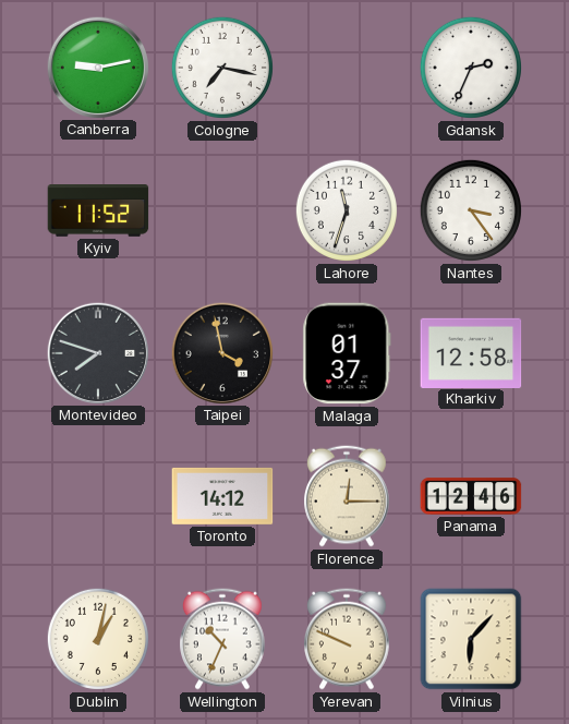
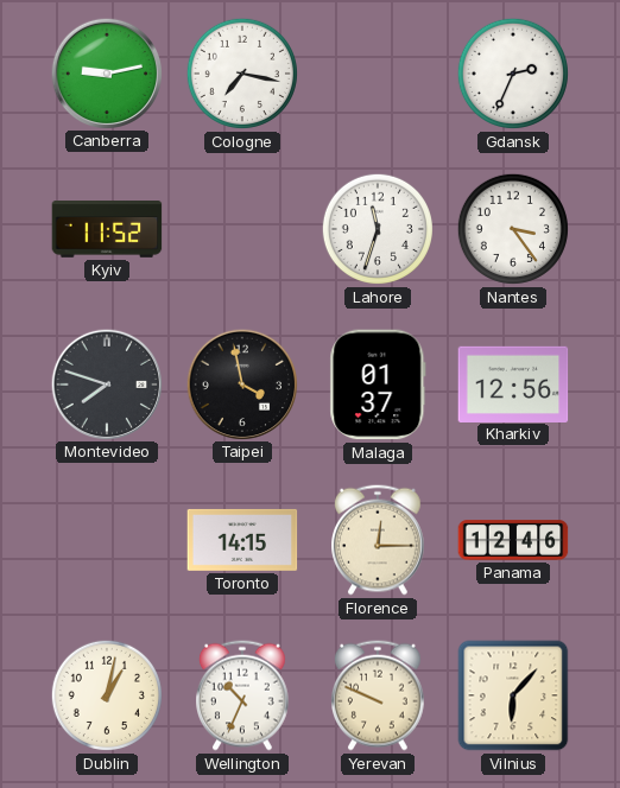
Kharkiv: 12:58 -> 12:56 (513, 383)
Toronto: 14:12 -> 14:15 (242, 540)
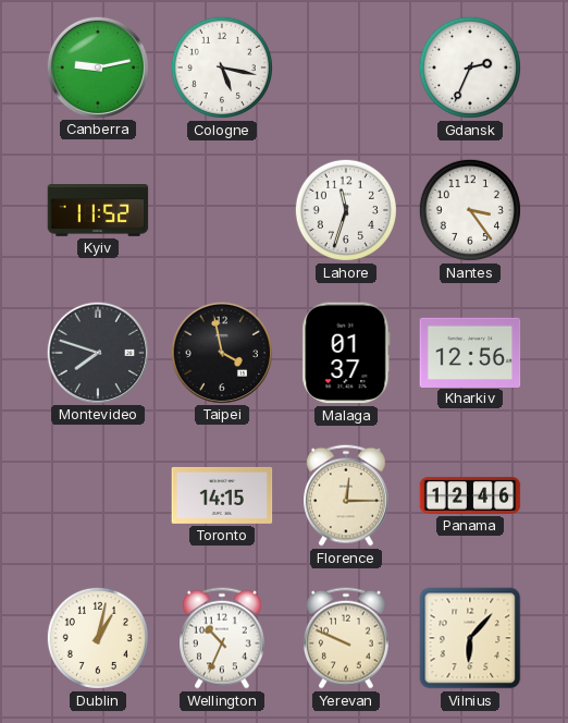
Cologne: 7:17 -> 5:17 (222, 68)
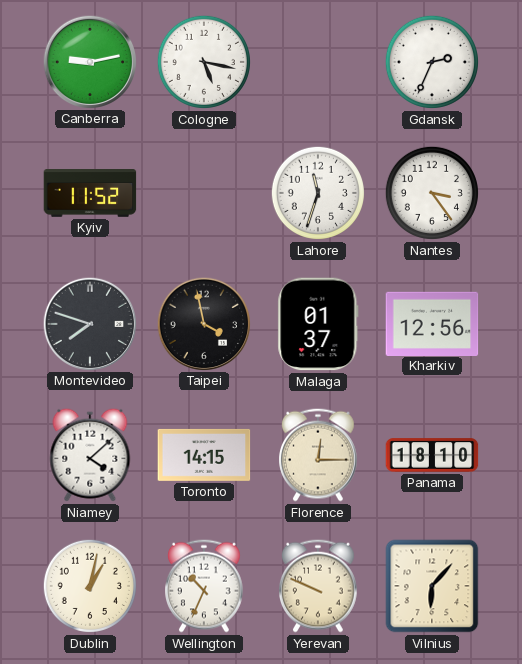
Niamey: none -> 4:08 (90, 455)
Panama: 12:46 -> 18:10 (432, 455)
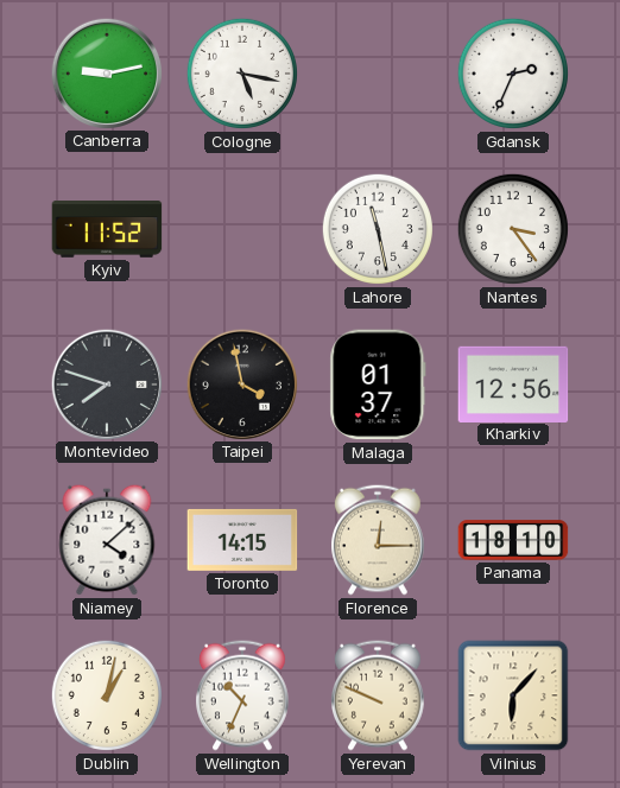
Lahore: 11:33 -> 11:28 (378, 229)
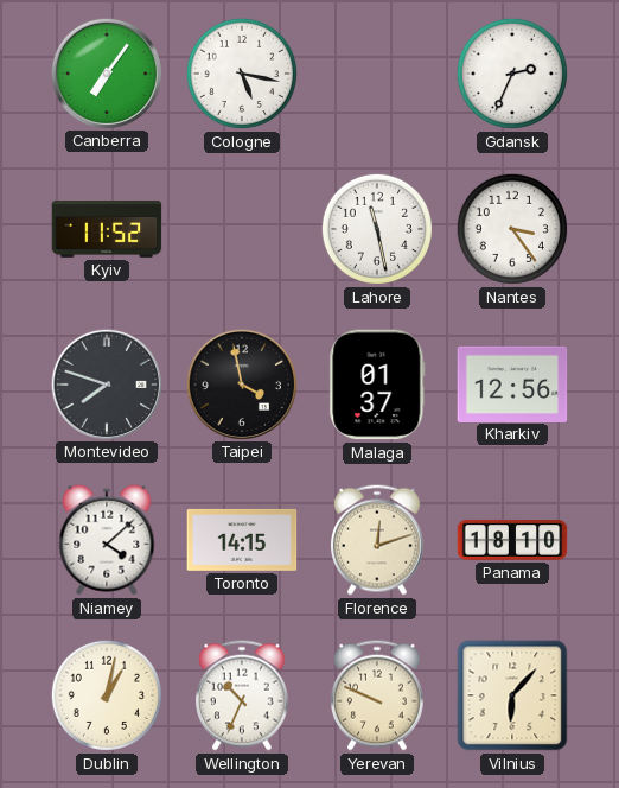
Canberra: 9:13 -> 7:06 (106, 72)
Florence: 12:15 -> 12:12 (378, 540)
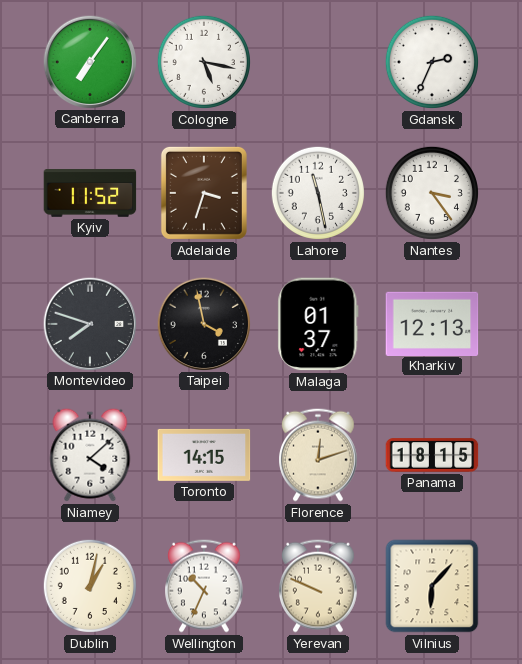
Adelaide: none -> 3:33 (204, 193)
Kharkiv: 12:56 -> 12:13 (432, 323)
Panama: 18:10 -> 18:15 (432, 455)
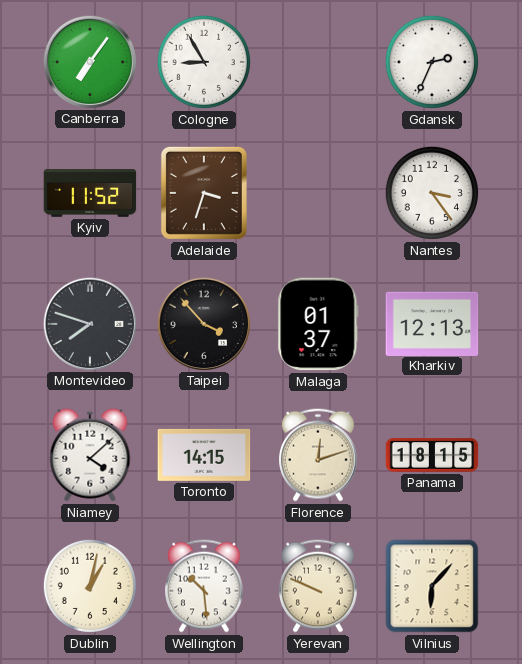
Cologne: 5:17 -> 8:55 (204, 62)
Lahore: 11:28 -> none (318, 193)
Taipei: 3:58 -> 3:53 (203, 323)
Wellington: 10:34 -> 10:29 (205, 586)
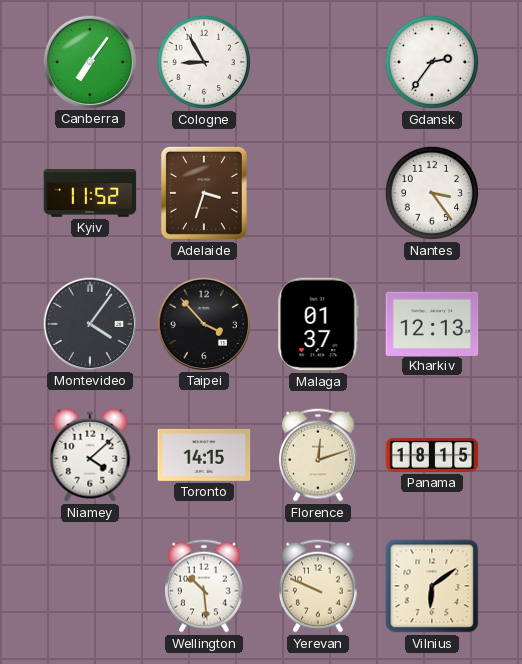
Gdansk: 2:34 -> 2:36 (432, 62)
Montevideo: 7:48 -> 4:06 (89, 323)
Dublin: 1:02 -> none (90, 586)
Vilnius: 6:07 -> 6:09 (432, 586)
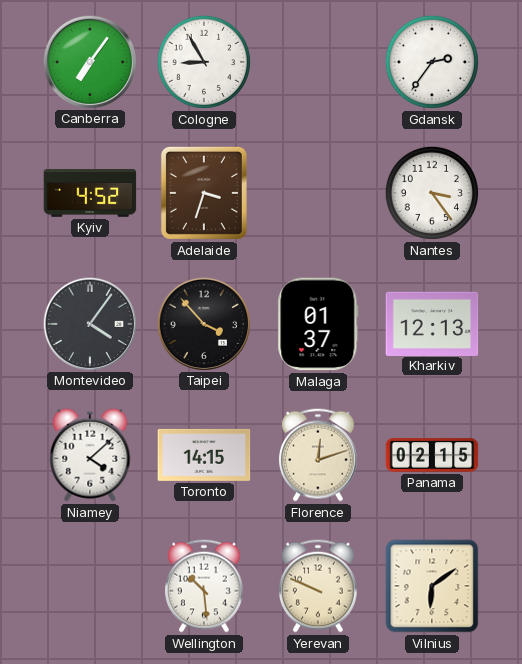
Kyiv: 11:52 -> 4:52 (90, 193)
Panama: 18:15 -> 02:15 (432, 455)
